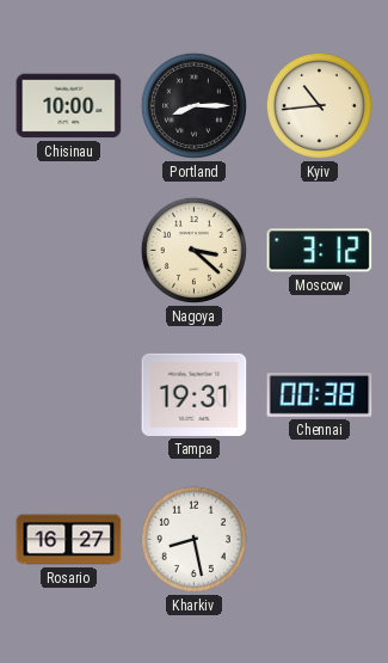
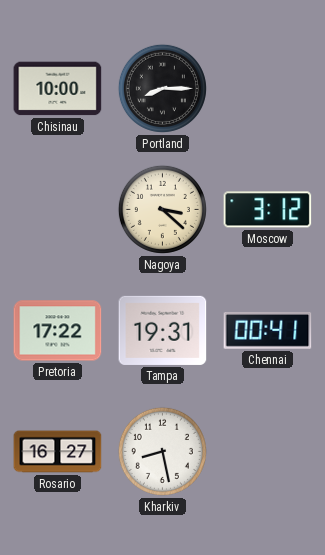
Kyiv: 10:44 -> none (319, 105)
Pretoria: none -> 17:22 (58, 331)
Chennai: 00:38 -> 00:41 (268, 330)
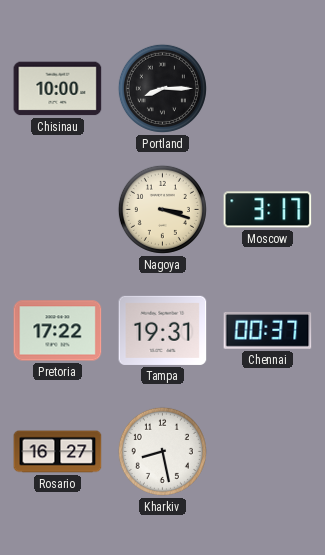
Nagoya: 3:22 -> 3:18 (162, 209)
Moscow: 3:12 -> 3:17 (268, 210)
Chennai: 00:41 -> 00:37 (268, 330)
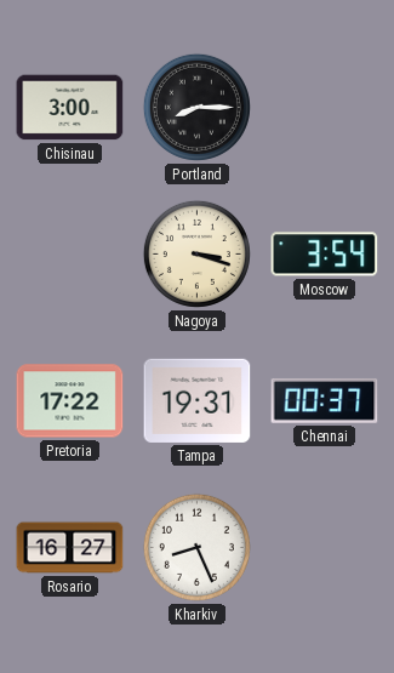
Chisinau: 10:00 -> 3:00 (70, 108)
Moscow: 3:17 -> 3:54 (325, 255)
Kharkiv: 8:28 -> 8:26 (196, 547)
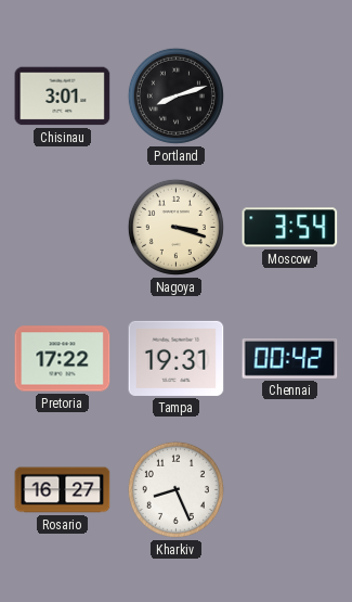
Chisinau: 3:00 -> 3:01 (63, 97)
Portland: 8:15 -> 8:12 (175, 95)
Chennai: 00:37 -> 00:42 (290, 358)
